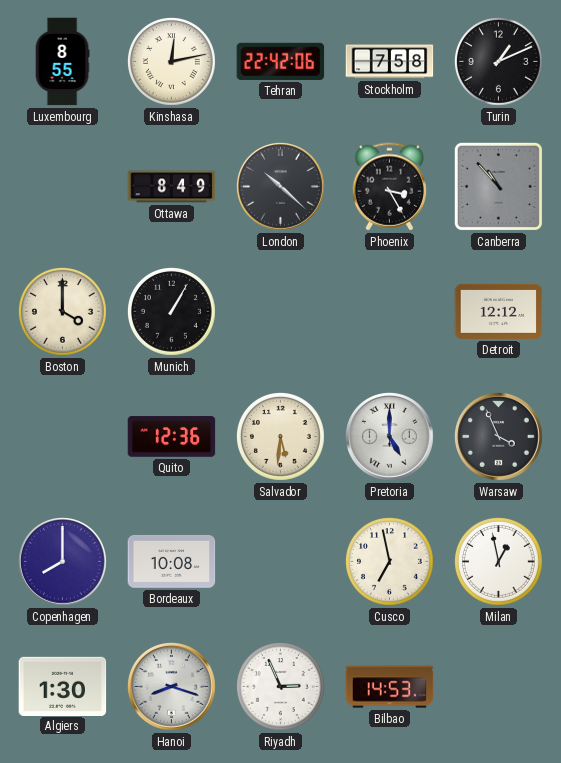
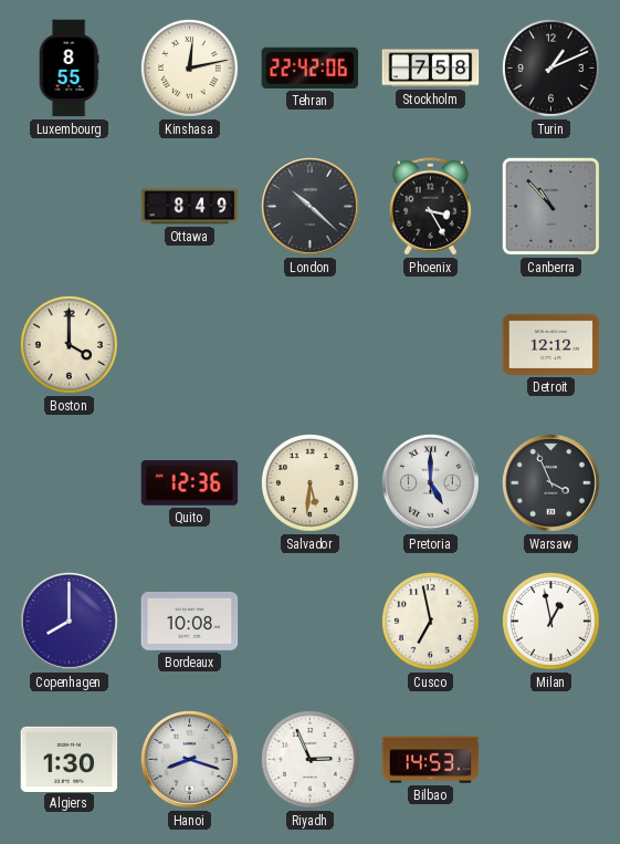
Munich: 1:05 -> none (172, 312)
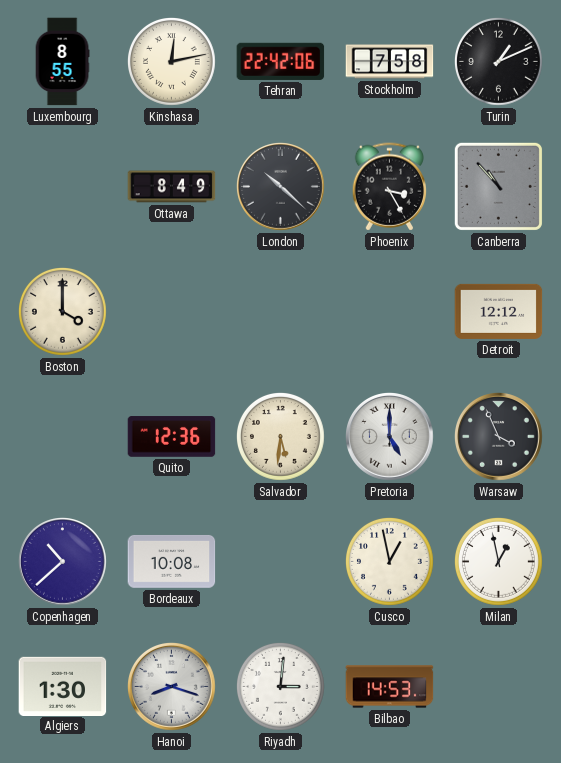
Copenhagen: 8:00 -> 10:38 (63, 562)
Cusco: 6:58 -> 12:58 (390, 562)
Riyadh: 2:56 -> 3:01 (281, 687)
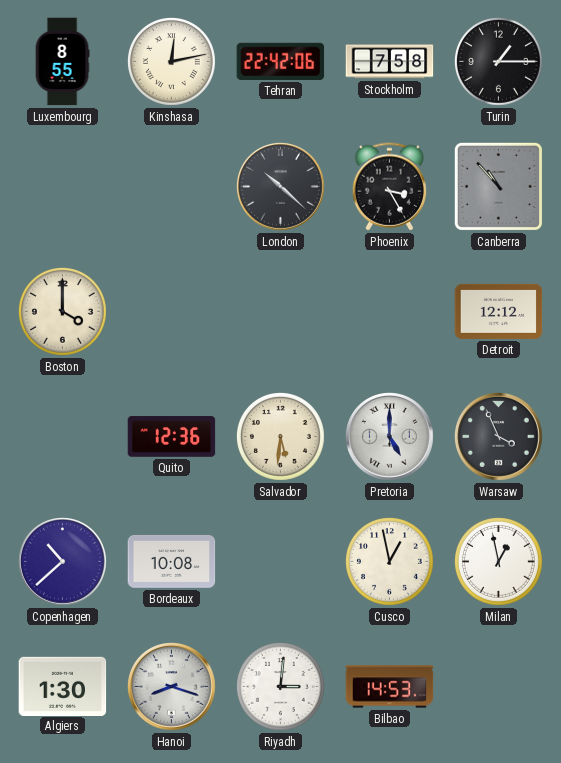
Turin: 1:11 -> 1:15 (499, 62)
Ottawa: 8:49 -> none (172, 187)
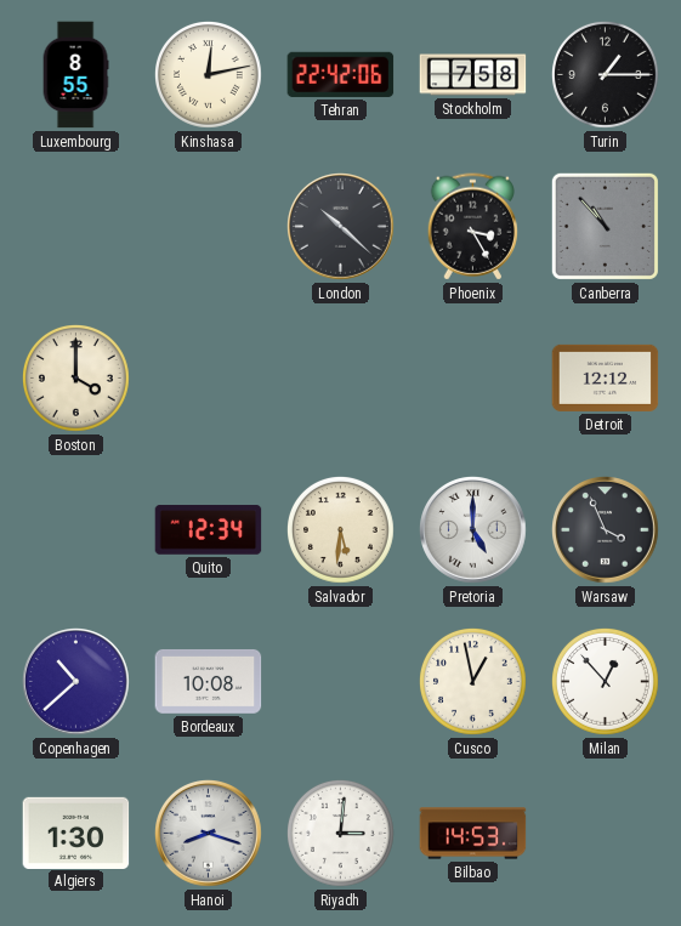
Quito: 12:36 -> 12:34 (209, 530)
Milan: 12:58 -> 12:53 (606, 682)
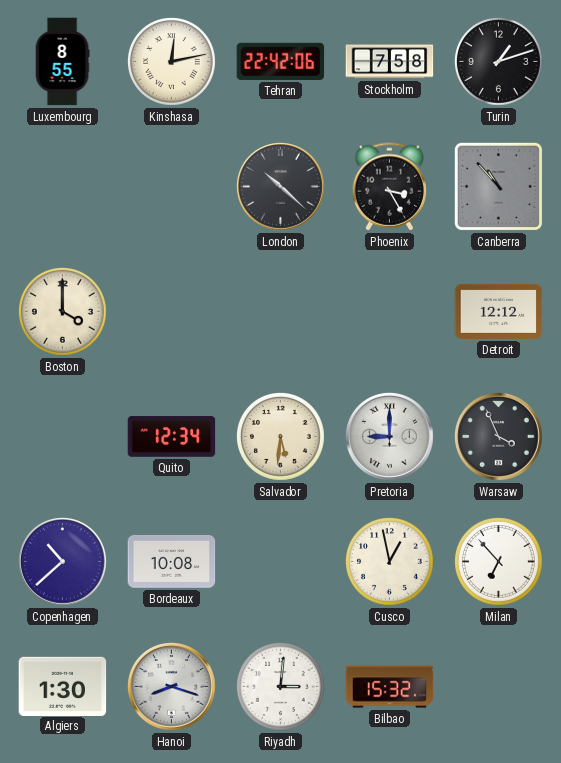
Turin: 1:15 -> 1:12 (499, 62)
Pretoria: 5:00 -> 9:00 (390, 437)
Milan: 12:53 -> 6:53 (499, 562)
Bilbao: 14:53 -> 15:32 (390, 687)
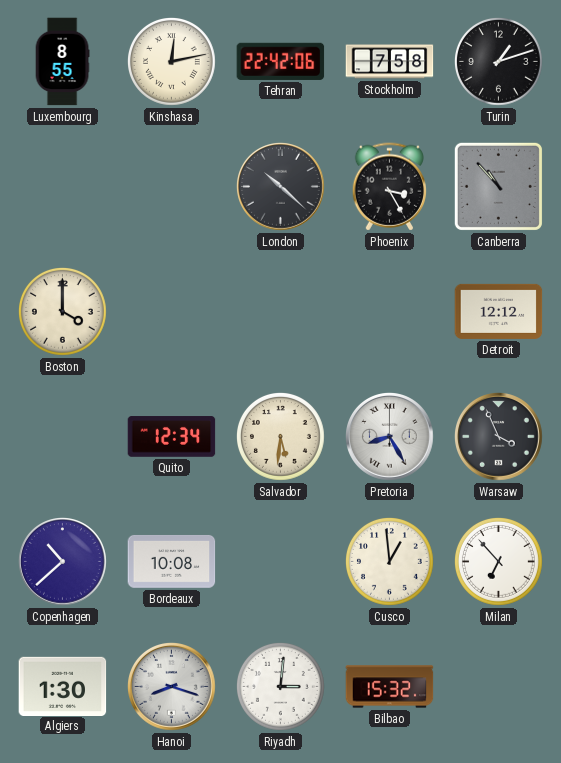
Pretoria: 9:00 -> 8:25 (390, 437)
Cusco: 12:58 -> 12:59 (390, 562)
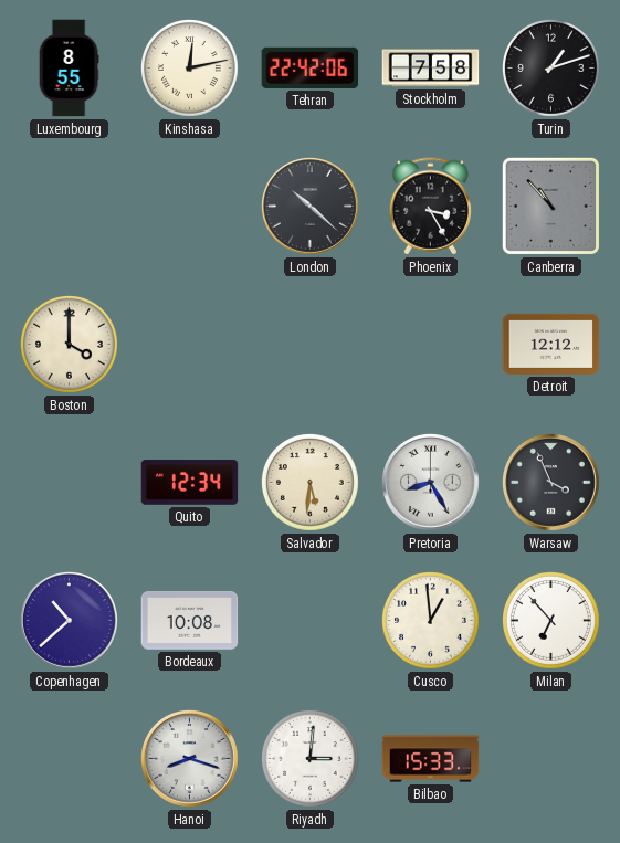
Algiers: 1:30 -> none (63, 686)
Bilbao: 15:32 -> 15:33 (431, 759)
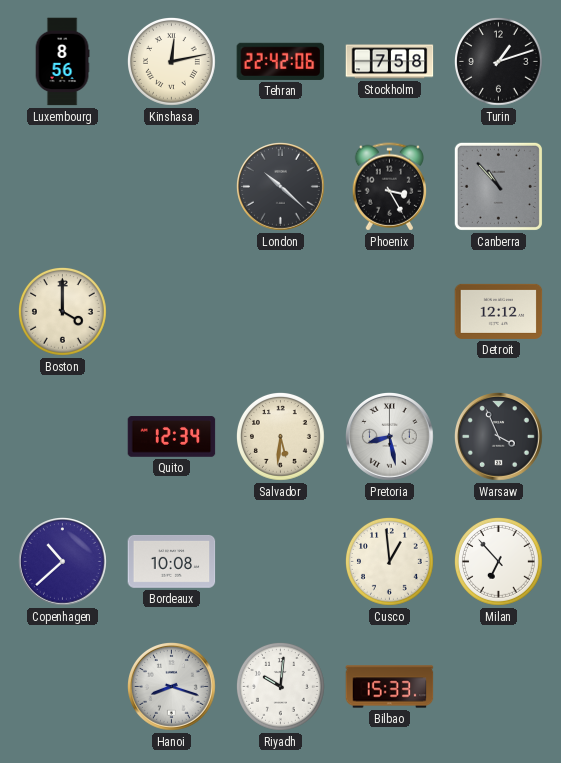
Luxembourg: 8:55 -> 8:56 (62, 62)
Pretoria: 8:25 -> 8:28 (390, 437)
Riyadh: 3:01 -> 10:01 (281, 687)
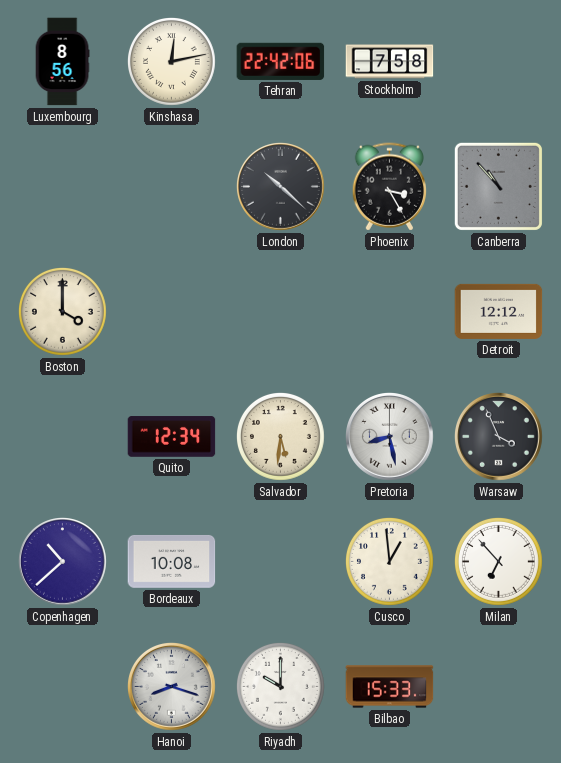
Turin: 1:12 -> none (499, 62)
Riyadh: 10:01 -> 10:00 (281, 687)
